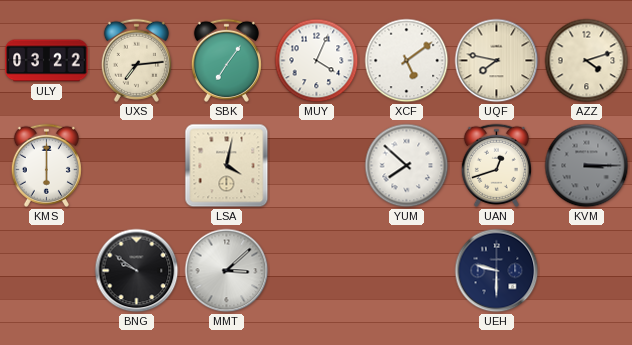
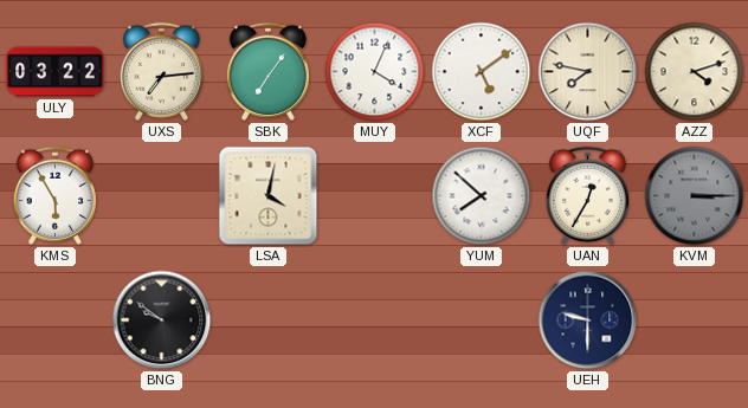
KMS: 6:00 -> 5:55 (54, 195)
UAN: 12:42 -> 12:35 (587, 195)
MMT: 3:08 -> none (227, 271)
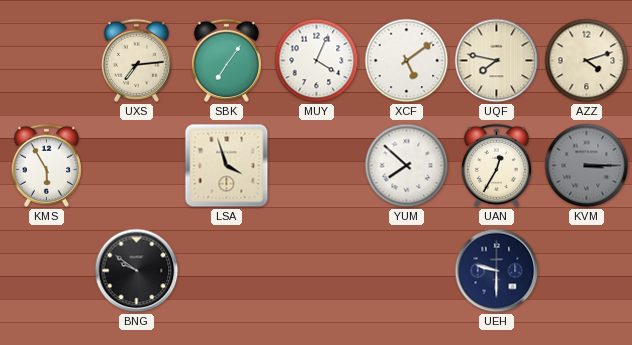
ULY: 03:22 -> none (56, 72)
LSA: 4:02 -> 3:57 (227, 166)
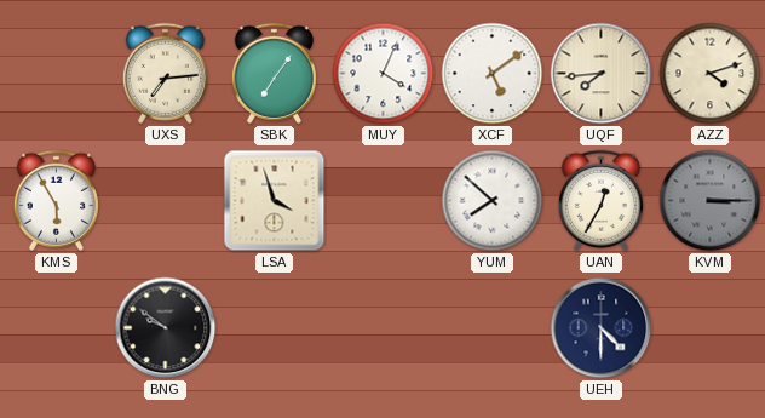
UQF: 7:47 -> 7:44 (602, 74)
UEH: 9:30 -> 4:30 (602, 328)
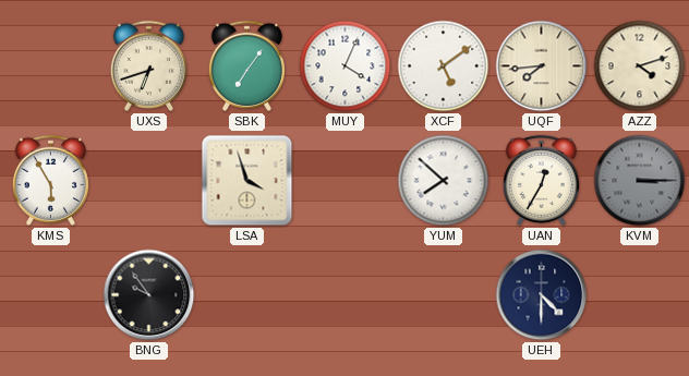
UXS: 7:14 -> 6:42 (148, 65)
BNG: 9:51 -> 9:54 (149, 295)
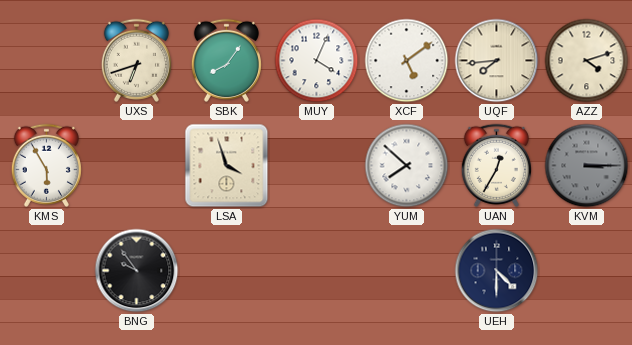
SBK: 7:06 -> 8:06 (226, 60)
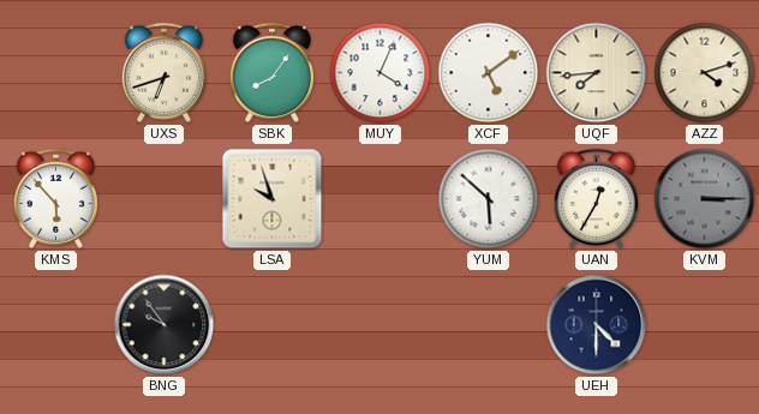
KMS: 5:55 -> 5:53 (55, 198)
LSA: 3:57 -> 9:57 (273, 199)
YUM: 7:52 -> 5:52 (489, 199)
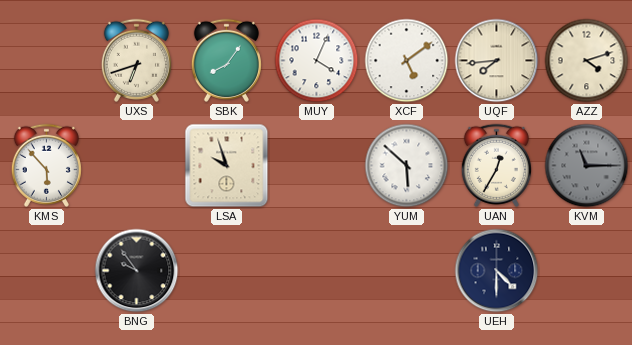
KVM: 3:15 -> 11:15 (587, 166)
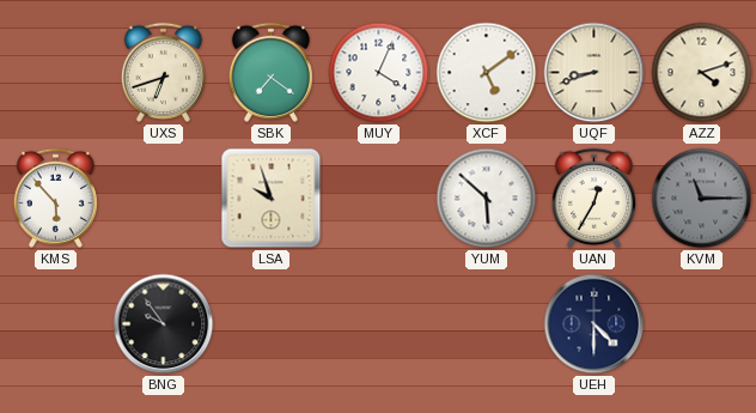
SBK: 8:06 -> 7:21 (270, 72)
UQF: 7:44 -> 8:42 (595, 73)
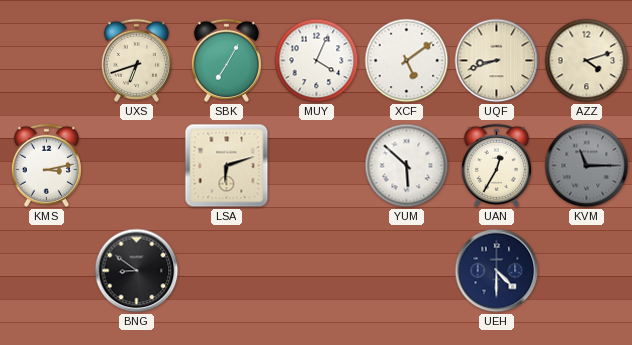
SBK: 7:21 -> 7:05 (226, 60)
KMS: 5:53 -> 3:13 (46, 165)
LSA: 9:57 -> 6:12 (227, 166)
BNG: 9:54 -> 8:51 (137, 271)
